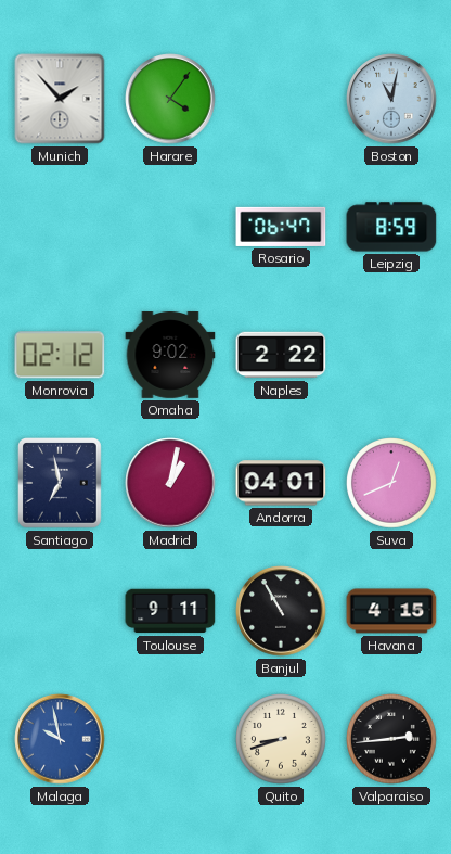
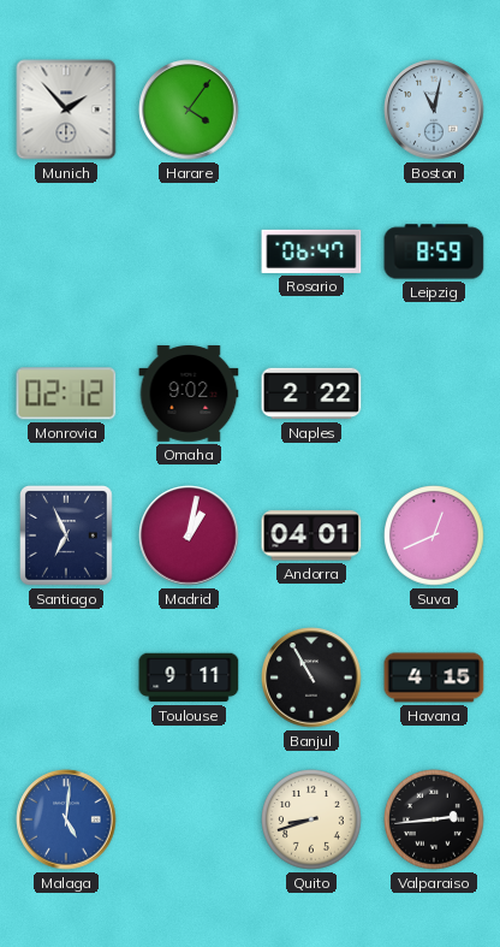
Santiago: 6:58 -> 6:56 (67, 537)
Malaga: 9:58 -> 5:01 (66, 819)
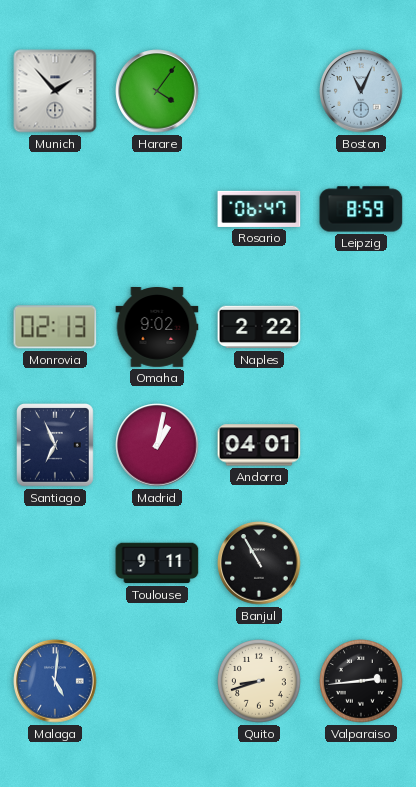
Boston: 11:02 -> 11:04 (361, 91)
Monrovia: 02:12 -> 02:13 (55, 327)
Suva: 12:41 -> none (435, 537)
Havana: 4:15 -> none (434, 677)
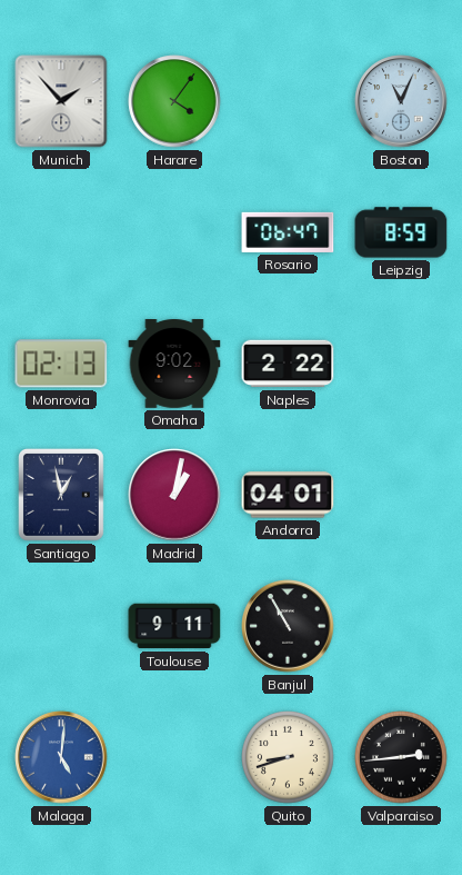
Santiago: 6:56 -> 12:58 (62, 496)
